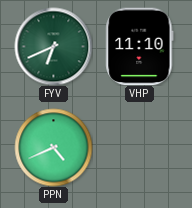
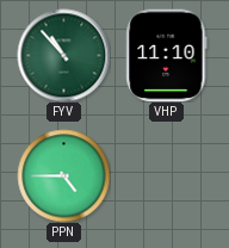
FYV: 6:41 -> 10:53 (63, 55)
PPN: 4:41 -> 4:45 (63, 175)
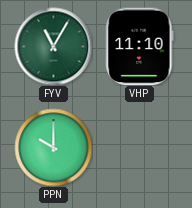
FYV: 10:53 -> 11:05 (53, 46)
PPN: 4:45 -> 10:00 (53, 147)
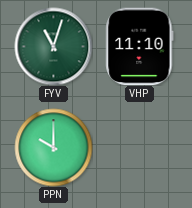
FYV: 11:05 -> 11:03 (53, 46)
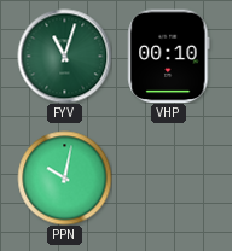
VHP: 11:10 -> 00:10 (169, 56)
PPN: 10:00 -> 10:02 (64, 177)
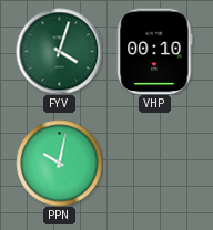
FYV: 11:03 -> 4:03 (59, 51)
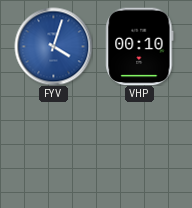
FYV dial: green -> blue (53, 46)
PPN: 10:02 -> none (59, 163)
